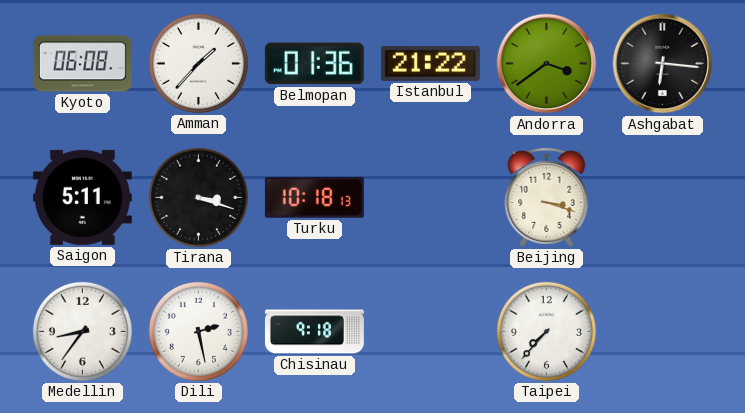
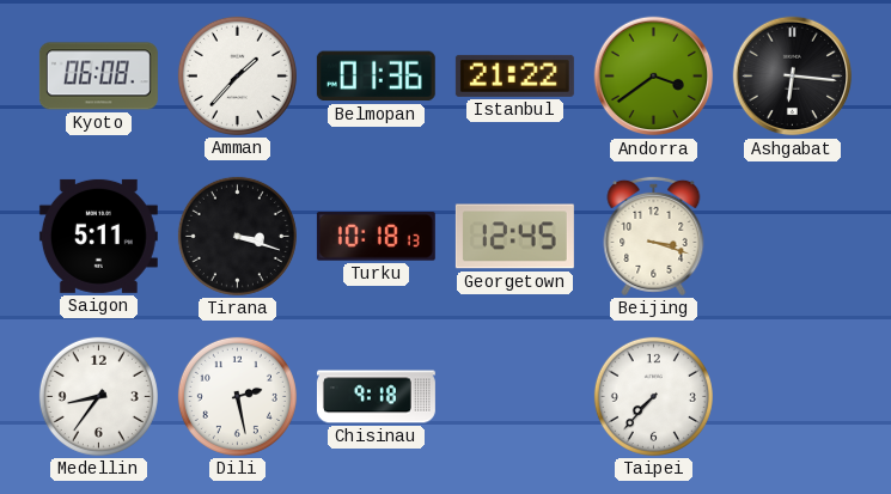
Georgetown: none -> 12:45 (514, 237)
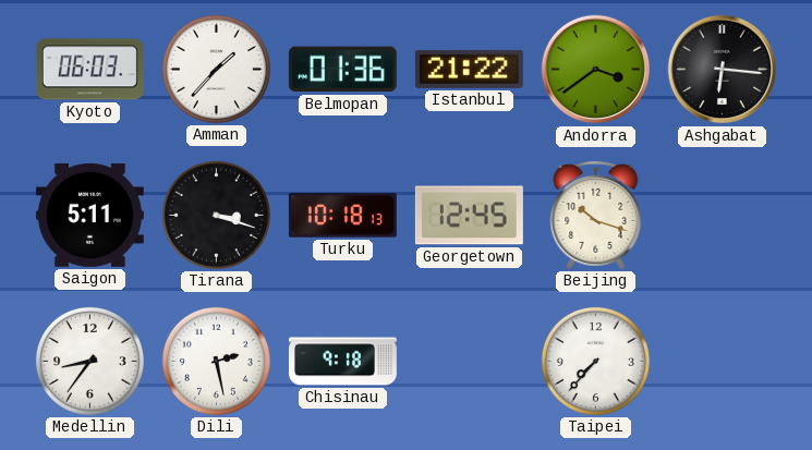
Kyoto: 06:08 -> 06:03 (89, 70)
Beijing: 3:18 -> 10:18 (596, 215)
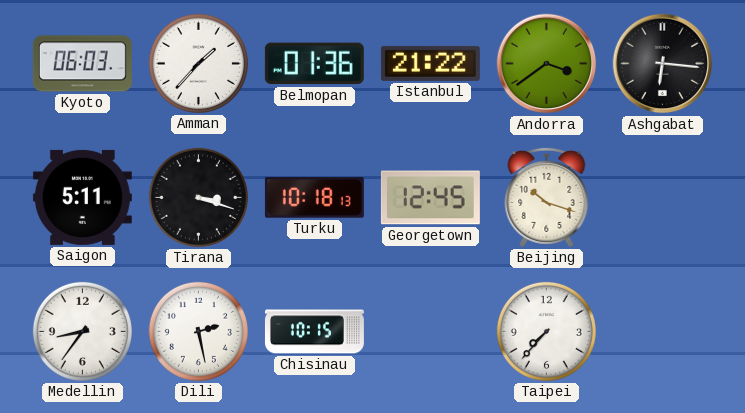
Chisinau: 9:18 -> 10:15 (314, 332)
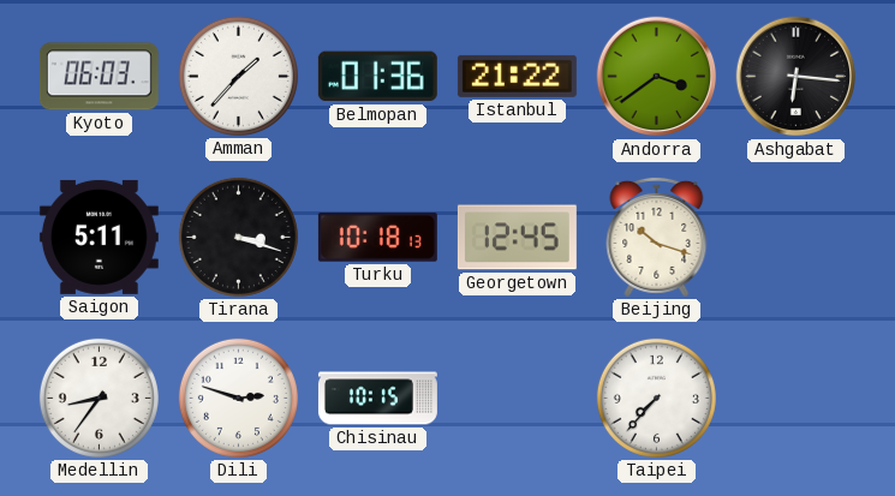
Dili: 2:28 -> 2:48 (238, 398)
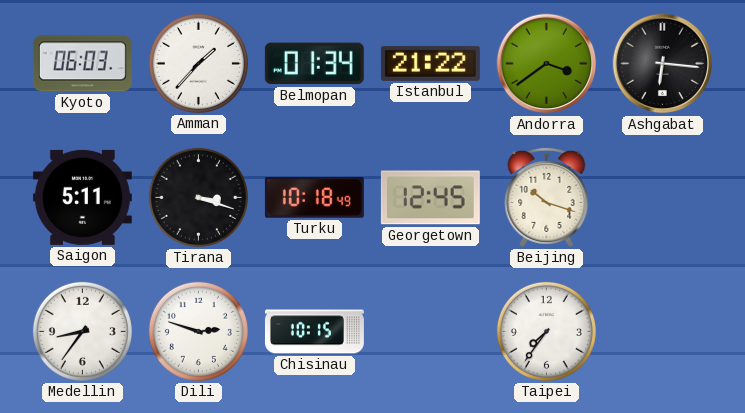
Belmopan: 01:36 -> 01:34 (314, 64)
Turku: 10:18:13 -> 10:18:49 (314, 198)
Taipei: 7:37 -> 7:36 (546, 331)
